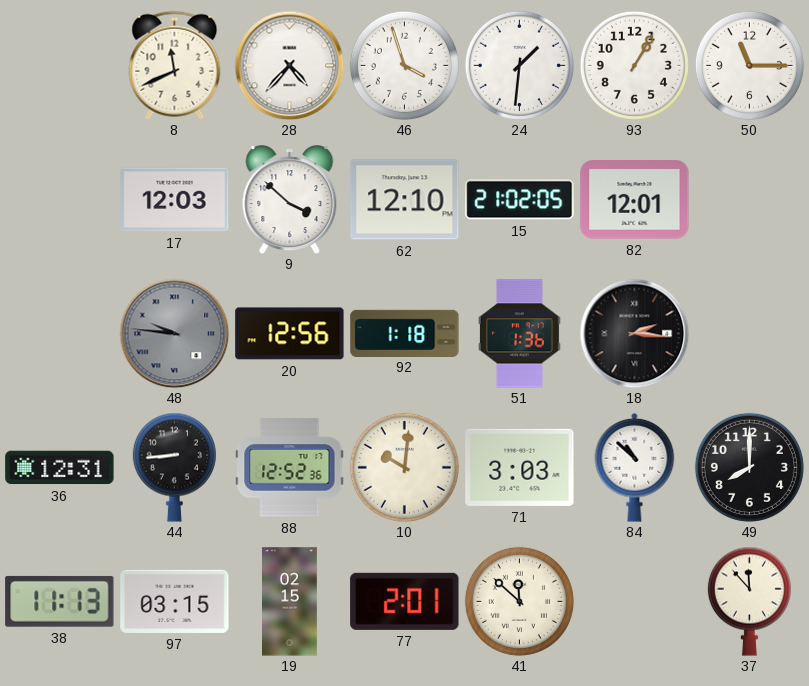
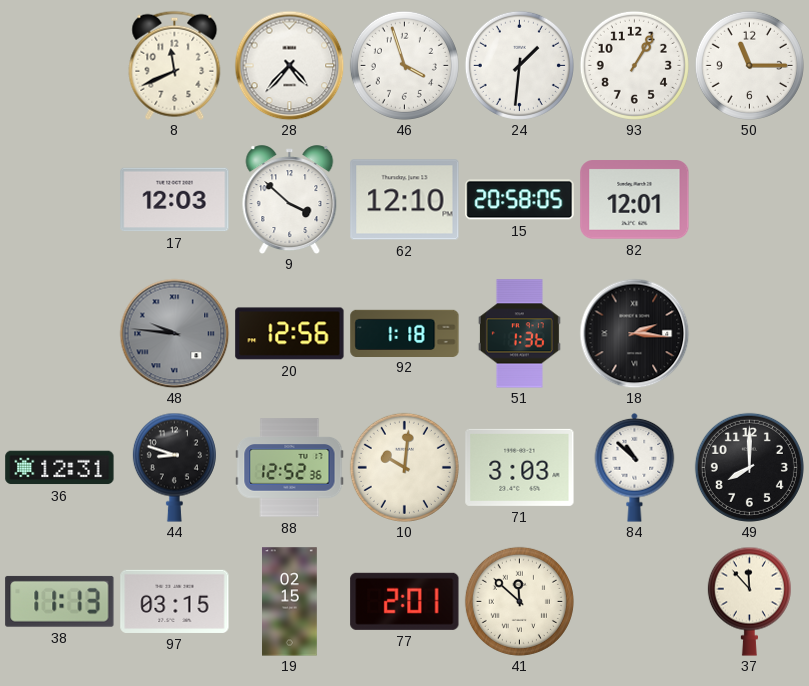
15: 21:02 -> 20:58 (520, 200)
44: 8:44 -> 8:48 (174, 467)
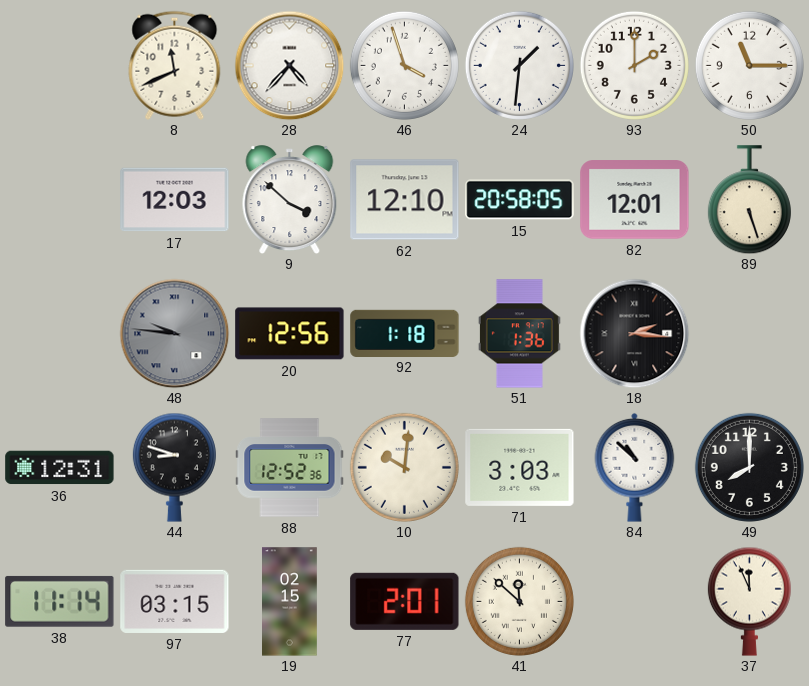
93: 1:05 -> 2:00 (634, 65)
89: none -> 5:27 (749, 200)
38: 11:13 -> 11:14 (60, 601)
37: 11:53 -> 11:56 (749, 601)
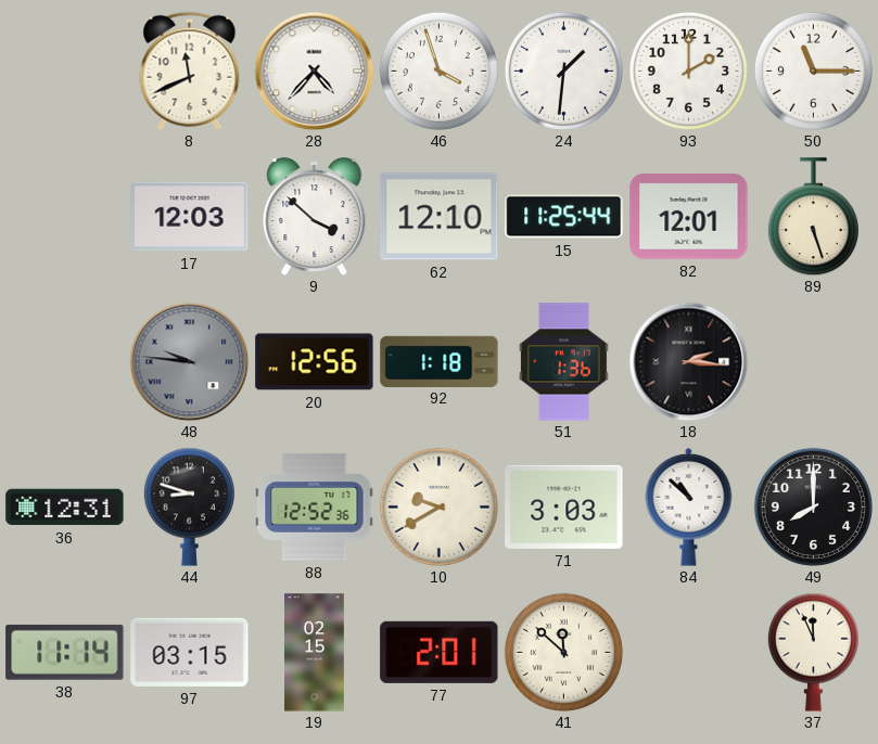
15: 20:58 -> 11:25 (564, 217)
10: 10:01 -> 9:40 (438, 506)
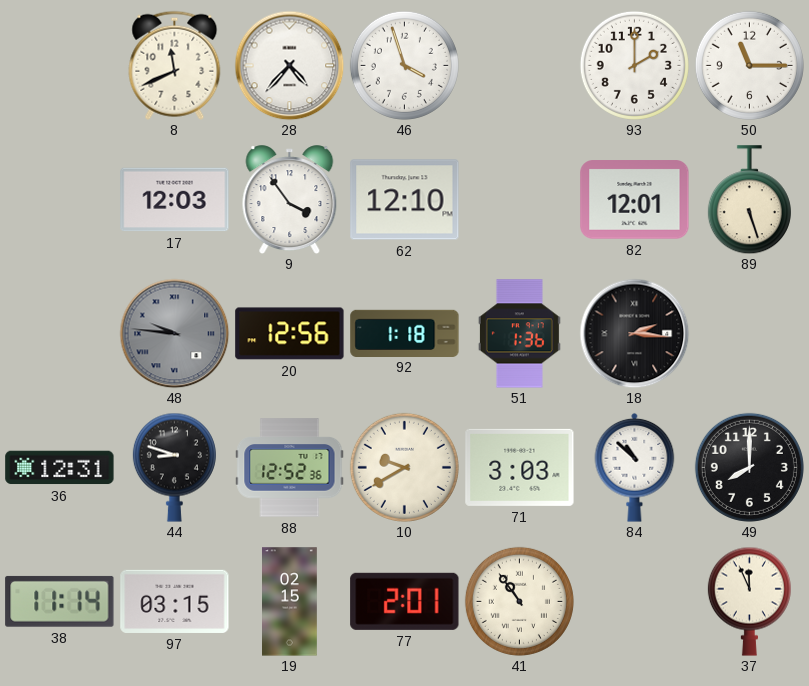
24: 1:31 -> none (563, 70)
9: 3:52 -> 3:54 (290, 200)
15: 11:25 -> none (564, 217)
41: 11:52 -> 10:54 (519, 601)
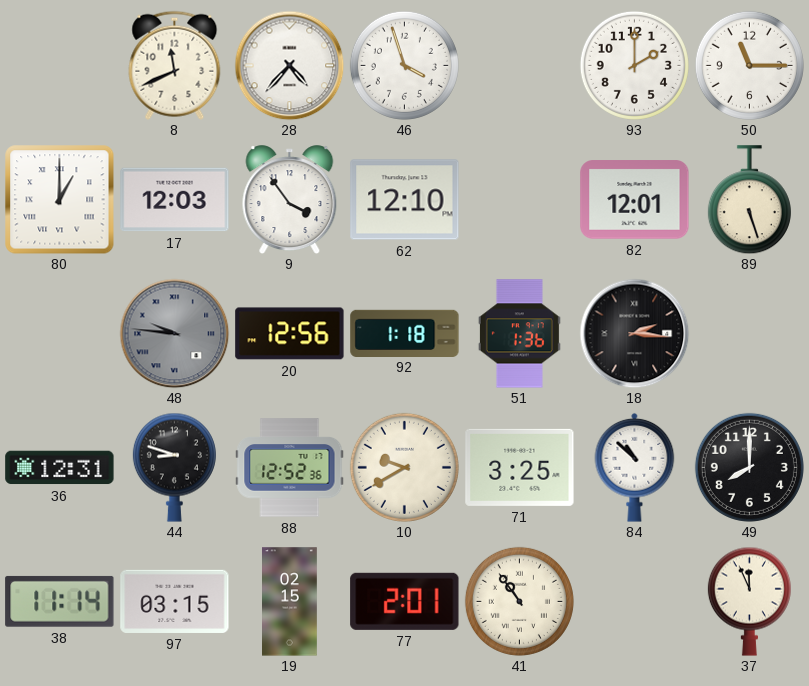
80: none -> 1:00 (60, 200)
71: 3:03 -> 3:25 (520, 467)
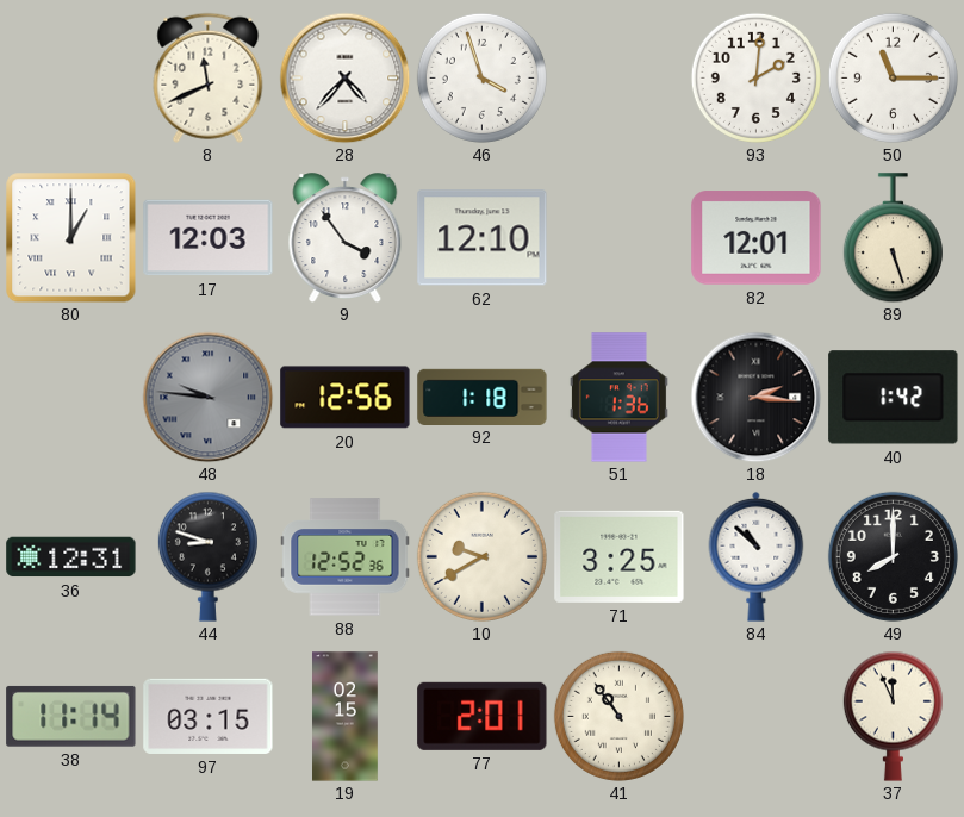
93: 2:00 -> 2:01 (755, 77)
40: none -> 1:42 (894, 398)
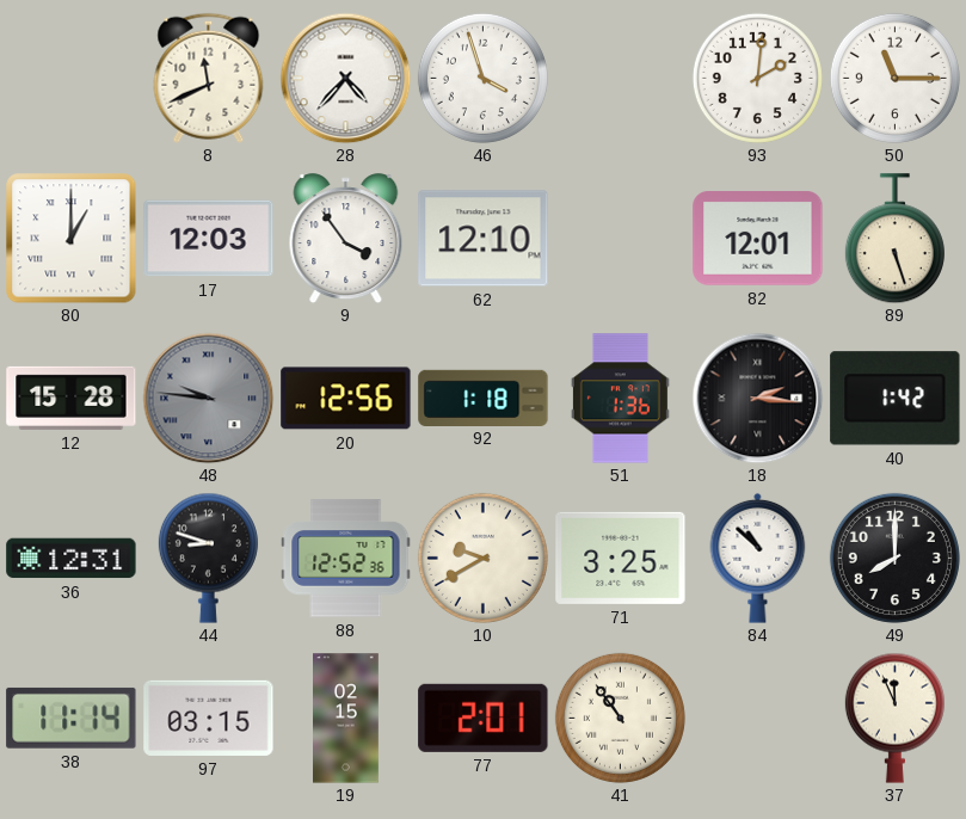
12: none -> 15:28 (72, 398)
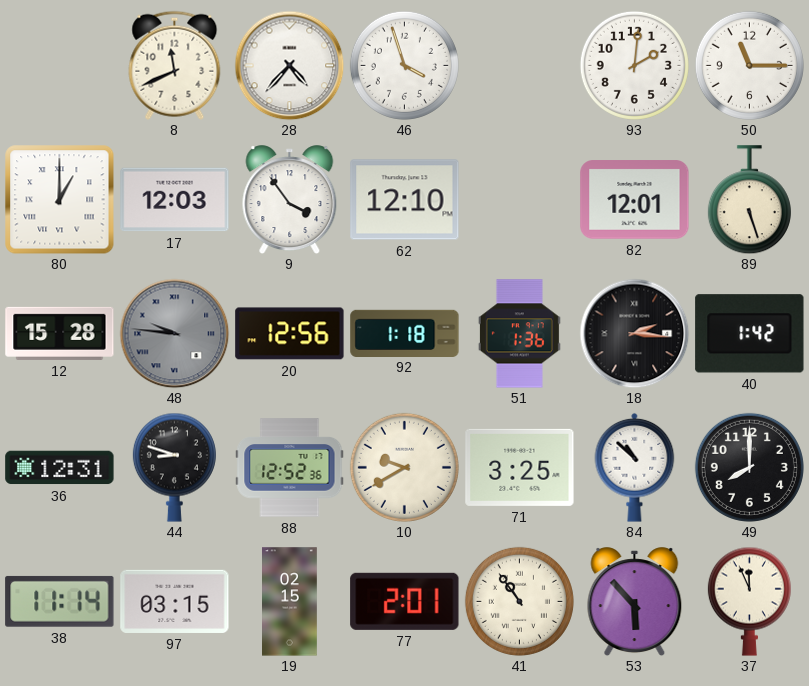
53: none -> 5:53 (635, 602)
